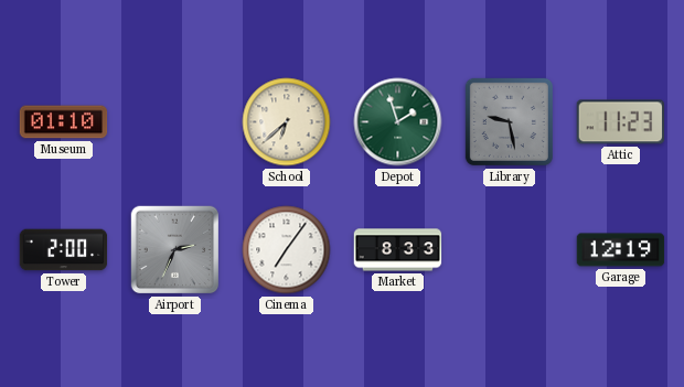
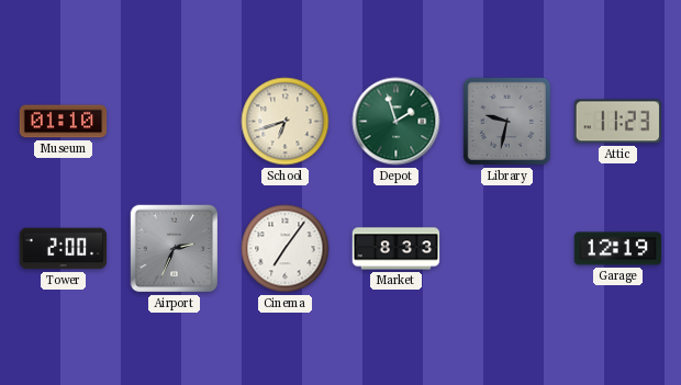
School: 6:38 -> 6:42 (286, 122)
Library: 9:28 -> 9:32 (506, 121)
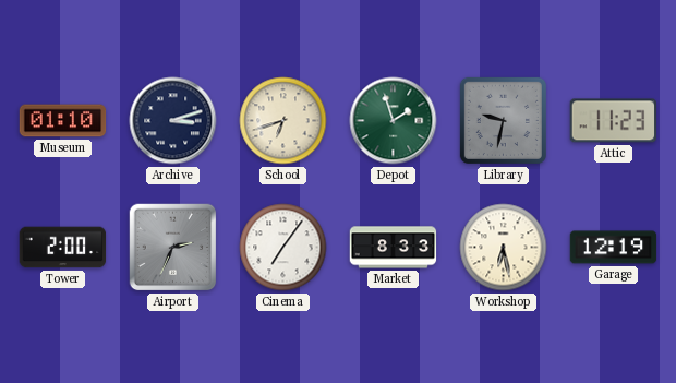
Archive: none -> 3:12 (173, 121)
Workshop: none -> 6:28 (504, 248)
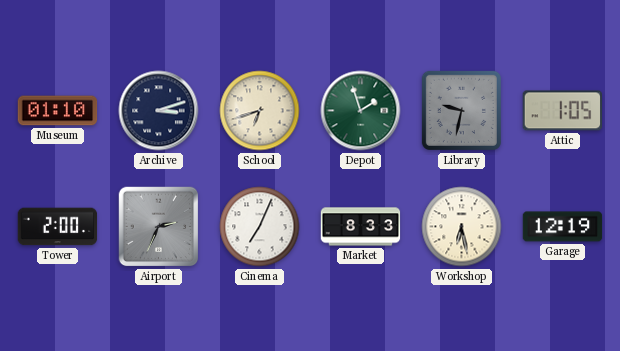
Attic: 11:23 -> 1:05 (562, 111)
Cinema: 7:06 -> 7:04 (260, 227)
